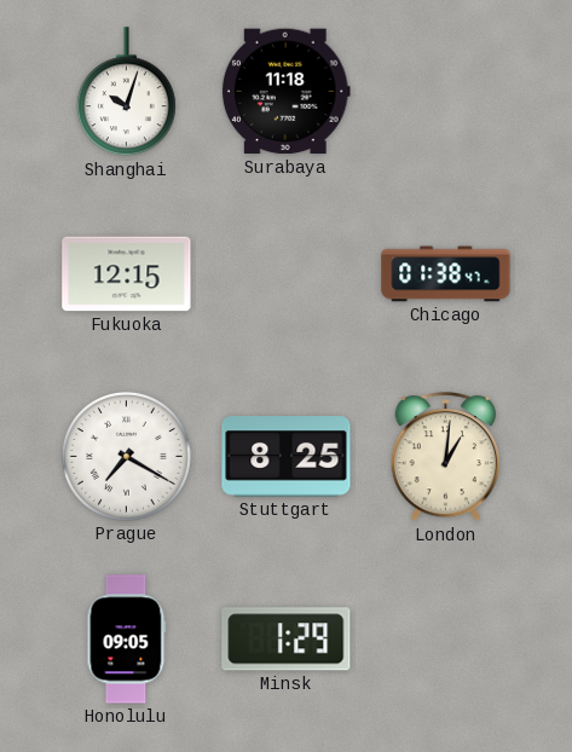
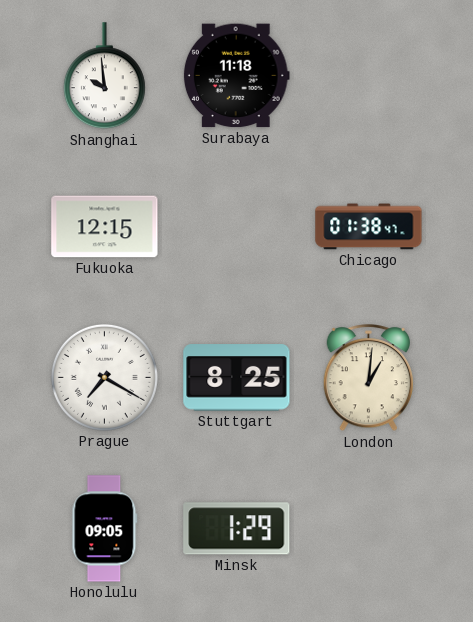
Shanghai: 10:03 -> 9:59 (104, 76)
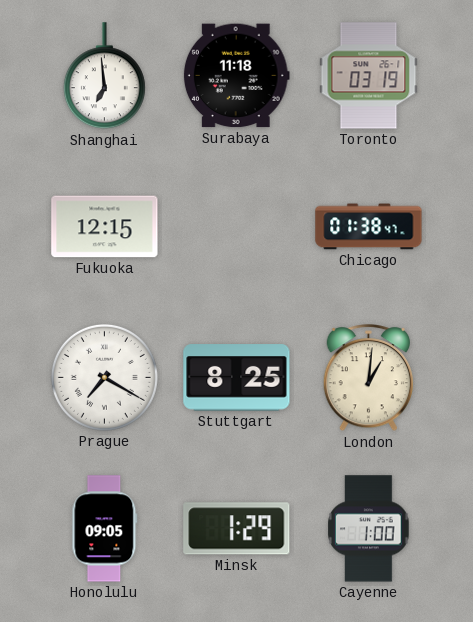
Shanghai: 9:59 -> 6:59 (104, 76)
Toronto: none -> 03:19 (369, 76)
Cayenne: none -> 1:00 (369, 529)
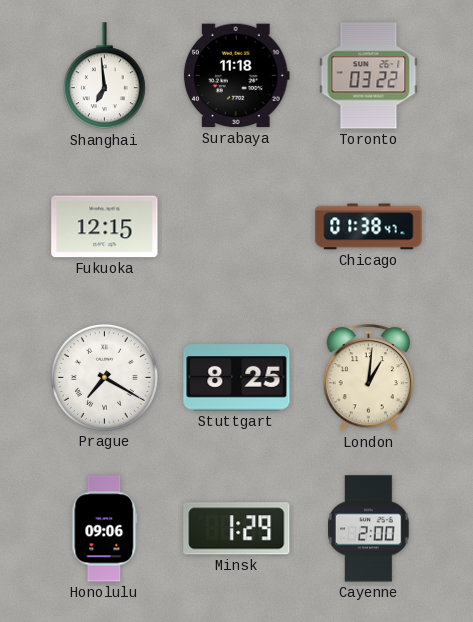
Toronto: 03:19 -> 03:22 (369, 76)
Honolulu: 09:05 -> 09:06 (105, 529)
Cayenne: 1:00 -> 2:00 (369, 529)
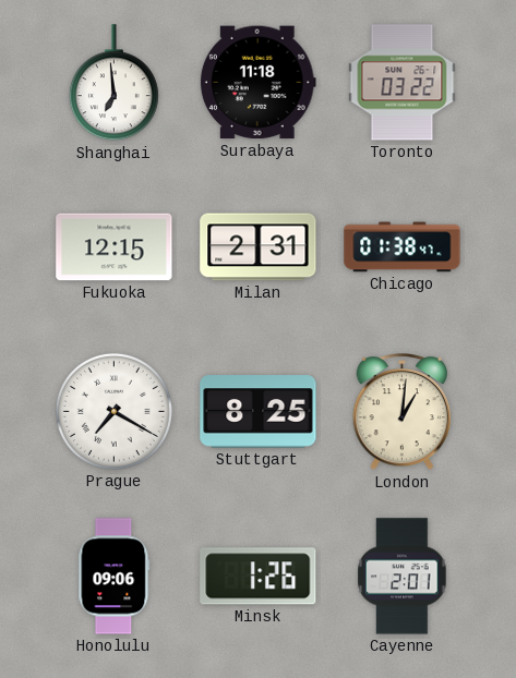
Milan: none -> 2:31 (259, 247)
Minsk: 1:29 -> 1:26 (259, 577)
Cayenne: 2:00 -> 2:01 (403, 577)
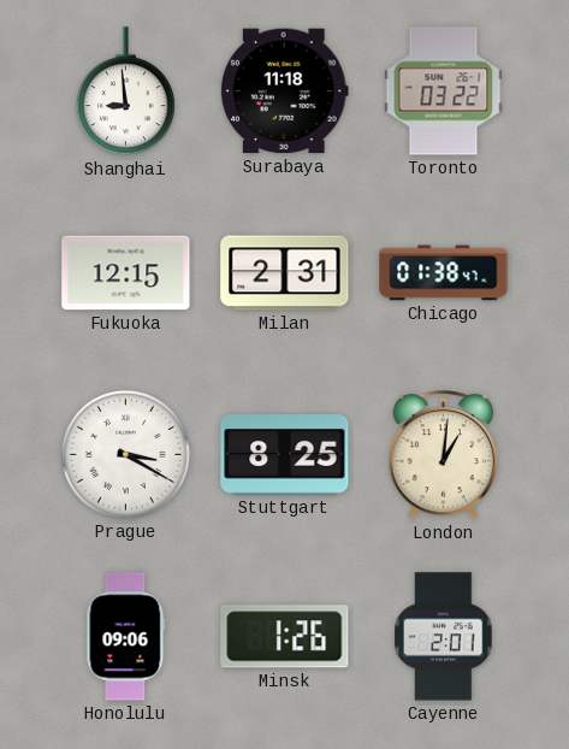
Shanghai: 6:59 -> 8:59 (125, 92)
Prague: 7:20 -> 3:20 (125, 454)
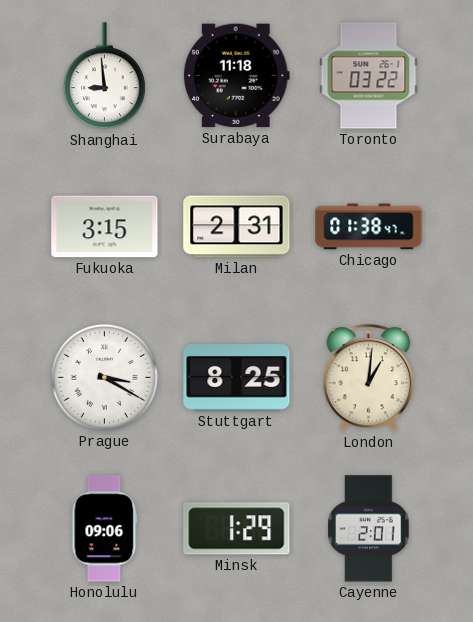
Fukuoka: 12:15 -> 3:15 (105, 227)
Minsk: 1:26 -> 1:29 (237, 529)
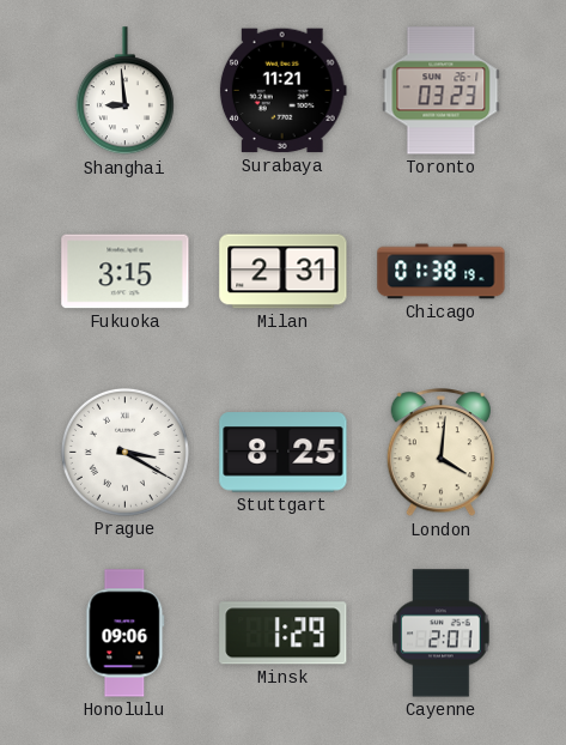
Surabaya: 11:18 -> 11:21 (282, 91)
Toronto: 03:22 -> 03:23 (442, 91)
Chicago: 01:38:47 -> 01:38:19 (442, 272)
London: 1:01 -> 4:01 (440, 453)
